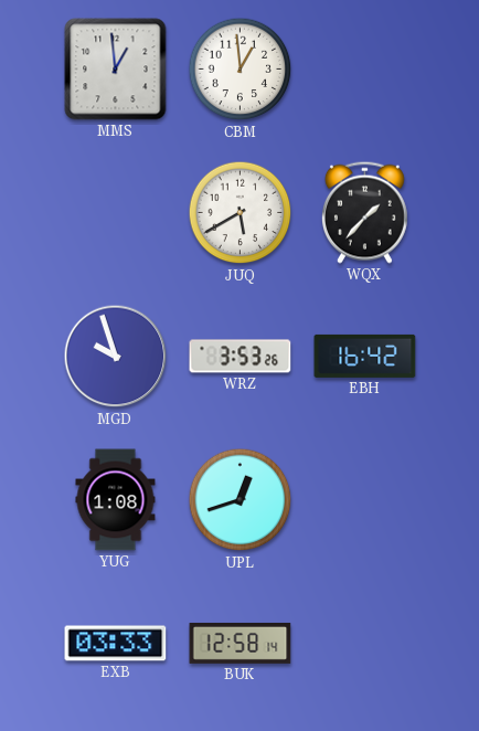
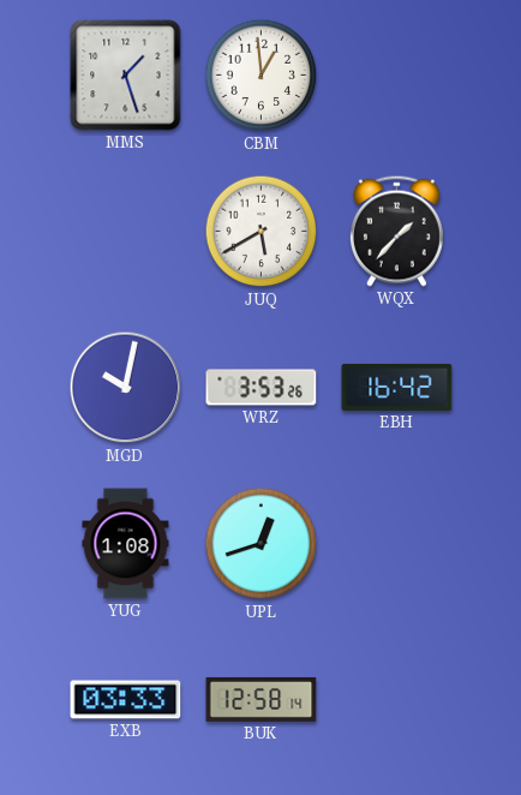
MMS: 12:59 -> 1:27 (126, 76)
MGD: 9:57 -> 10:02 (126, 388)
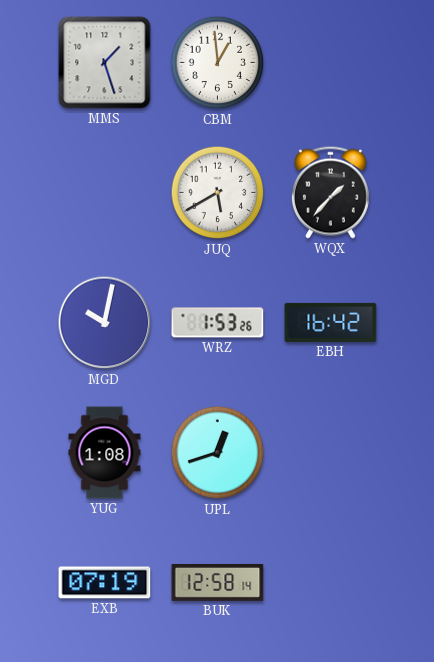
WRZ: 3:53 -> 1:53 (218, 323)
EXB: 03:33 -> 07:19 (105, 583)
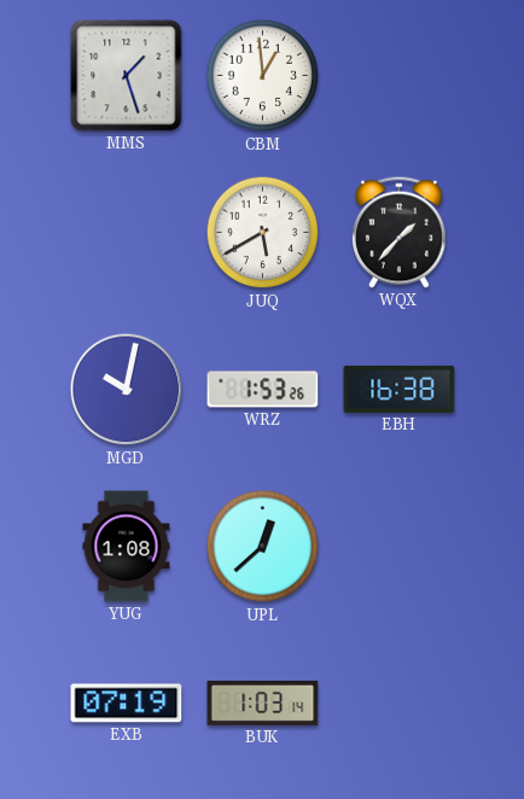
EBH: 16:42 -> 16:38 (400, 389)
UPL: 12:42 -> 12:38 (263, 547)
BUK: 12:58 -> 1:03 (263, 702)
